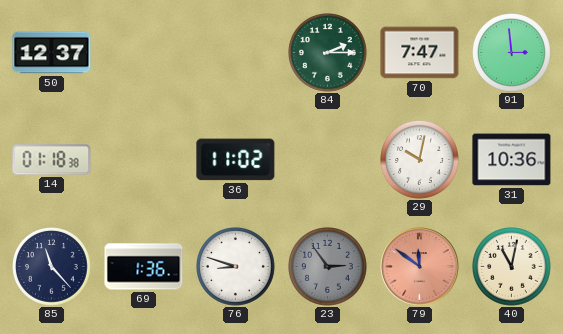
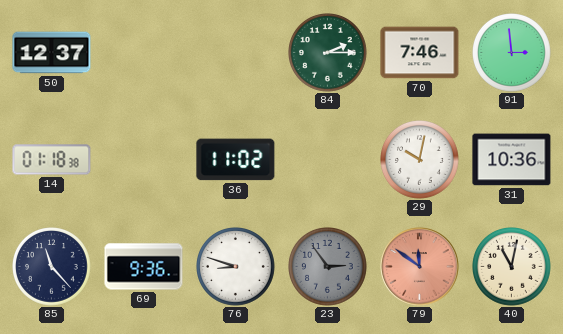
70: 7:47 -> 7:46 (420, 53)
69: 1:36 -> 9:36 (144, 267)
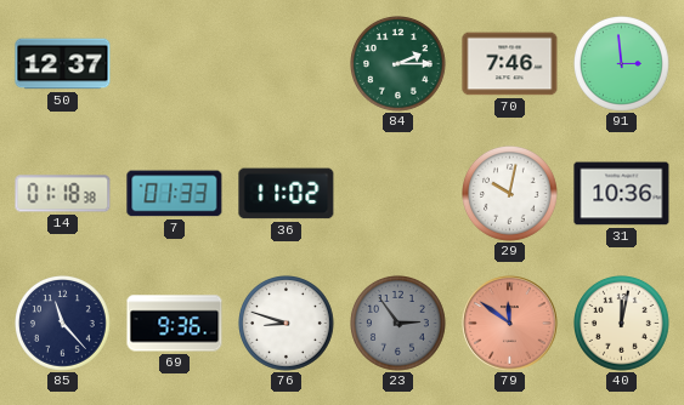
7: none -> 01:33 (175, 194)
40: 11:02 -> 12:02 (622, 324)
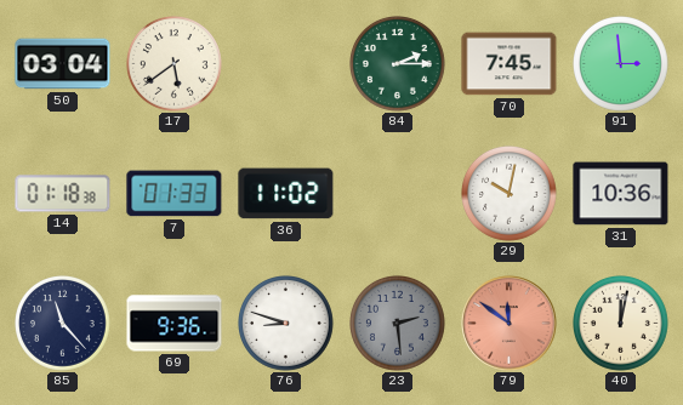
50: 12:37 -> 03:04 (63, 64)
17: none -> 5:39 (175, 64)
70: 7:46 -> 7:45 (510, 64)
23: 2:54 -> 2:29 (398, 324)
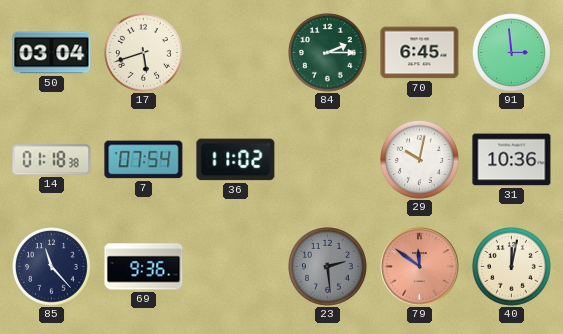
17: 5:39 -> 5:42 (144, 53)
70: 7:45 -> 6:45 (420, 53)
7: 01:33 -> 07:54 (144, 160)
76: 8:48 -> none (286, 324)
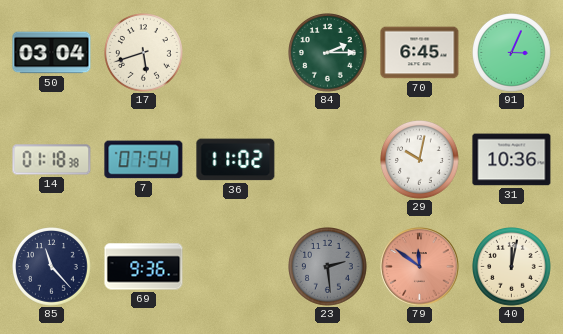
91: 2:59 -> 3:04 (512, 53)
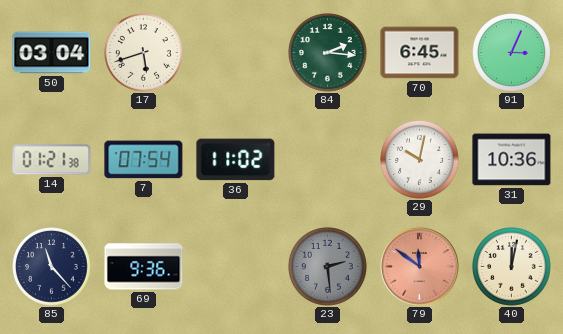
84: 2:15 -> 2:16 (328, 53)
14: 01:18 -> 01:21 (52, 160)
